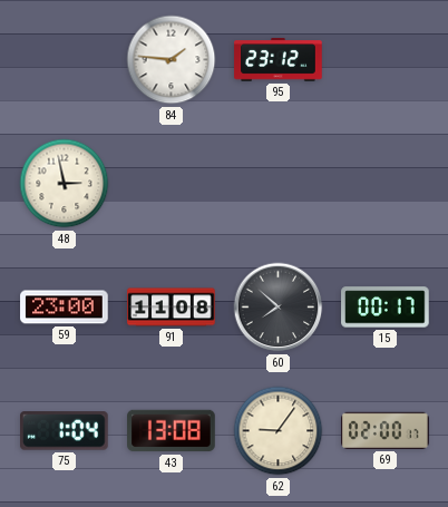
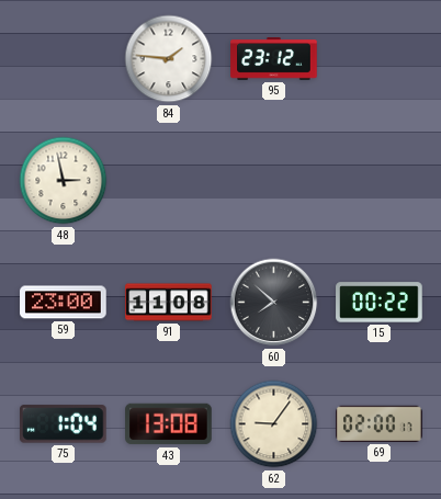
15: 00:17 -> 00:22 (380, 303)
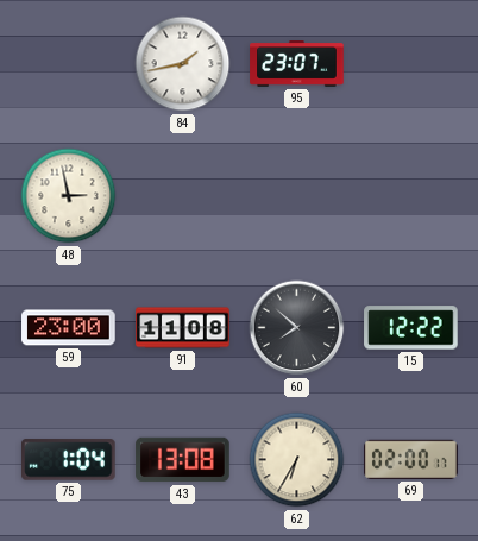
84: 1:46 -> 1:43 (183, 64)
95: 23:12 -> 23:07 (297, 64)
15: 00:22 -> 12:22 (411, 328)
62: 9:06 -> 6:35 (297, 460)
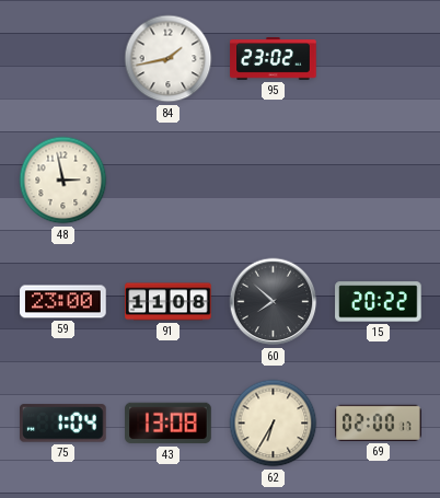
95: 23:07 -> 23:02 (274, 59)
15: 12:22 -> 20:22 (379, 302)
